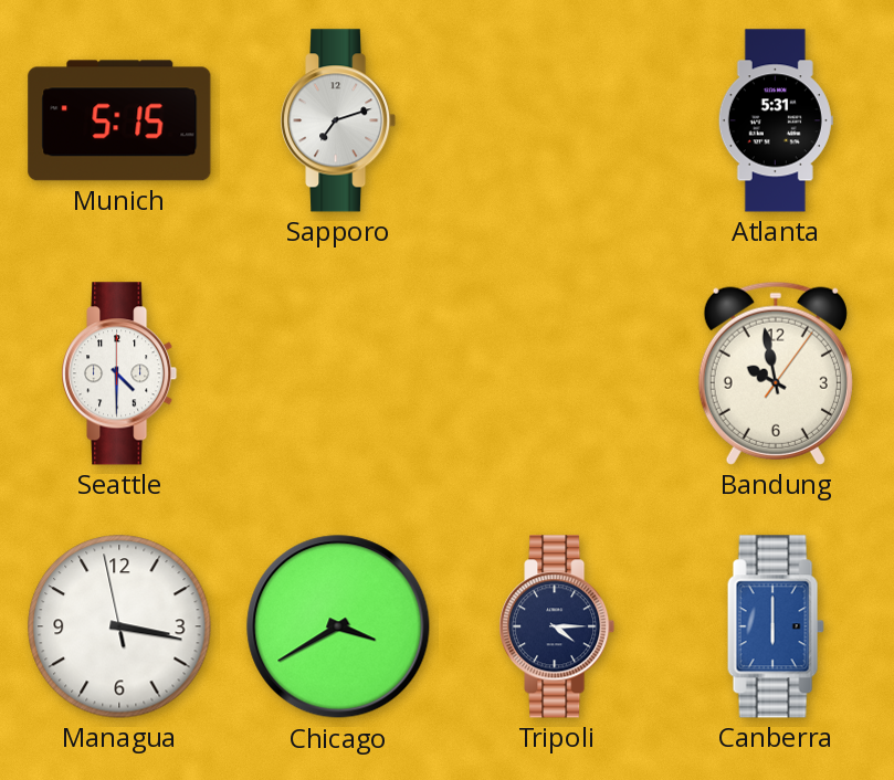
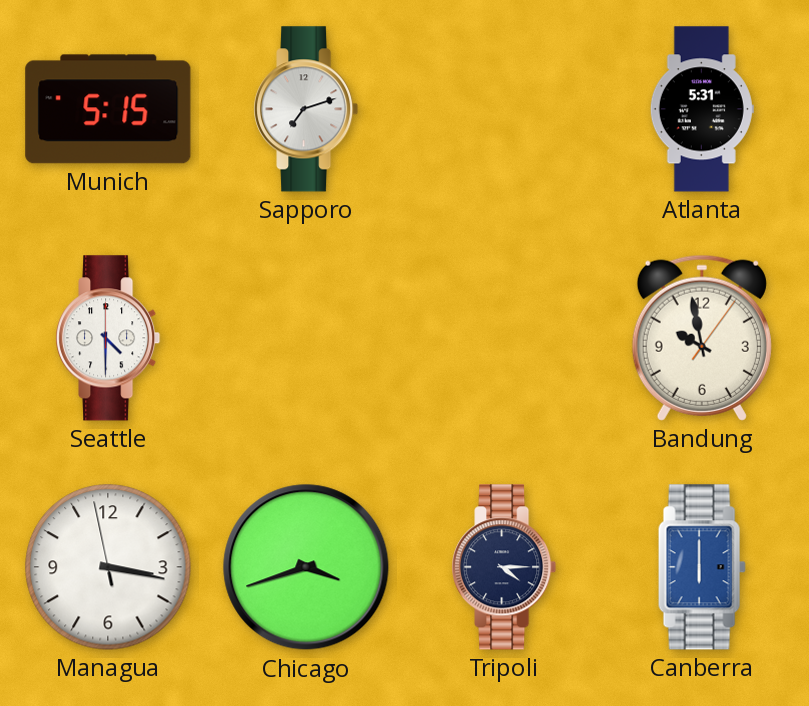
Chicago: 3:40 -> 3:42 (306, 567)
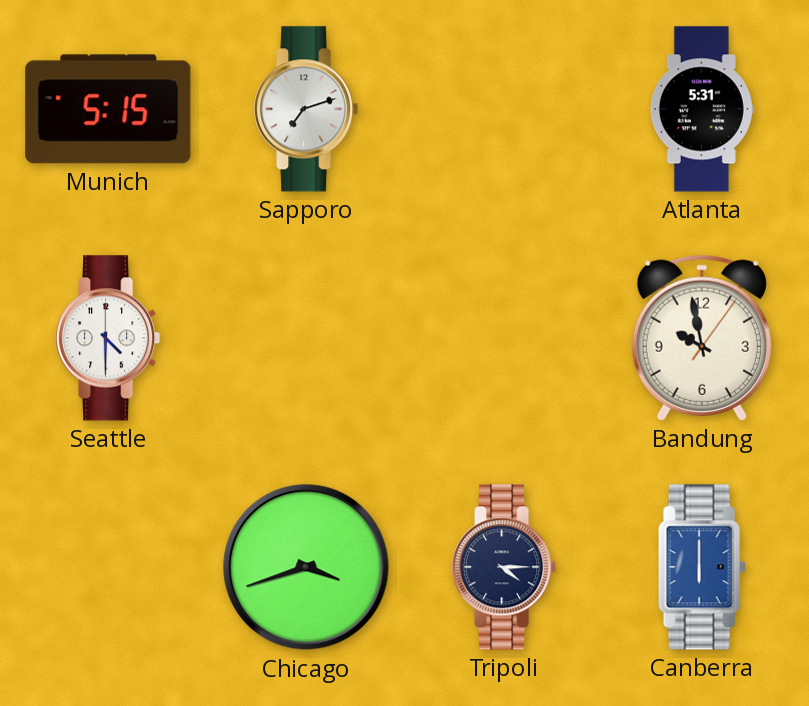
Managua: 3:16 -> none (108, 567)
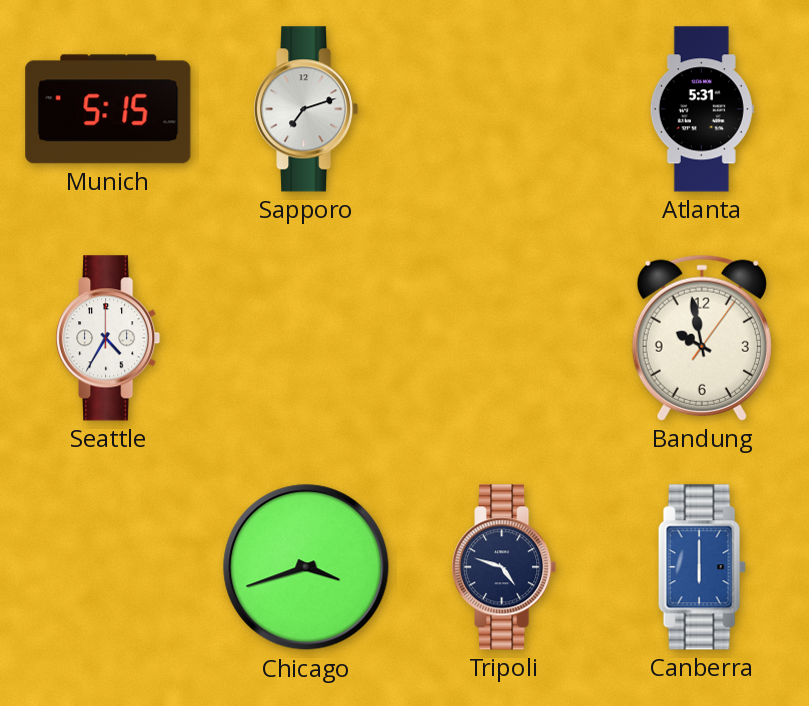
Seattle: 4:30 -> 4:35 (108, 338)
Tripoli: 4:15 -> 4:48 (504, 567)
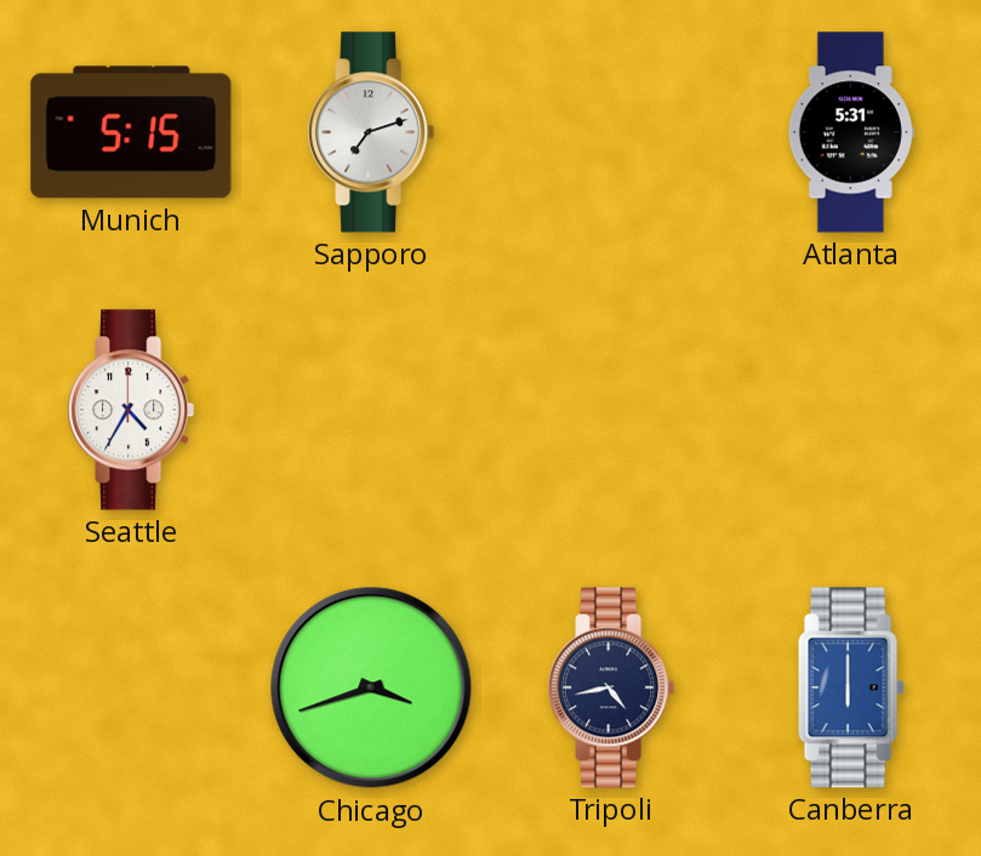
Bandung: 9:58 -> none (702, 338)
Tripoli: 4:48 -> 4:43 (611, 687)
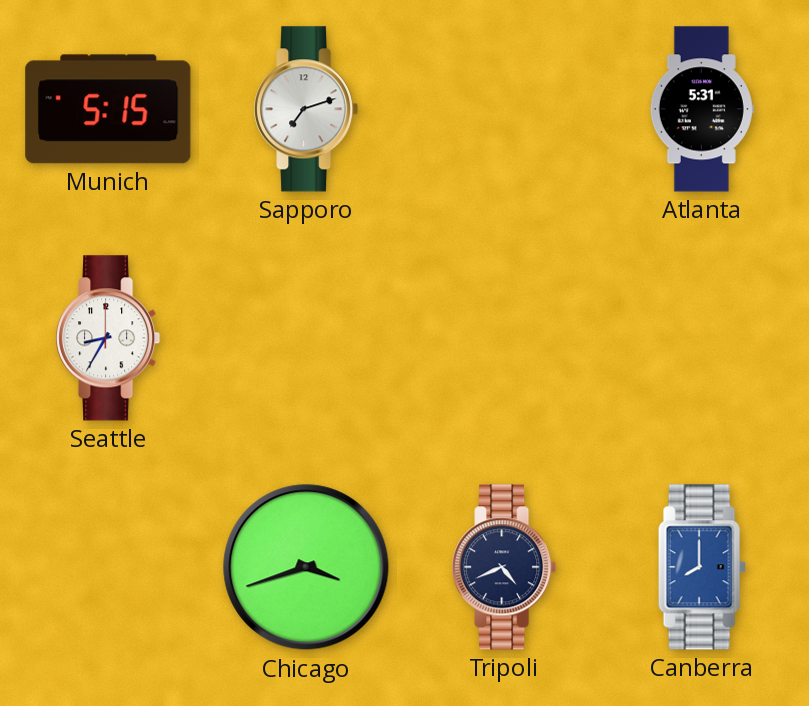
Seattle: 4:35 -> 8:35 (108, 338)
Tripoli: 4:43 -> 4:41 (504, 567)
Canberra: 6:00 -> 8:00 (702, 567)
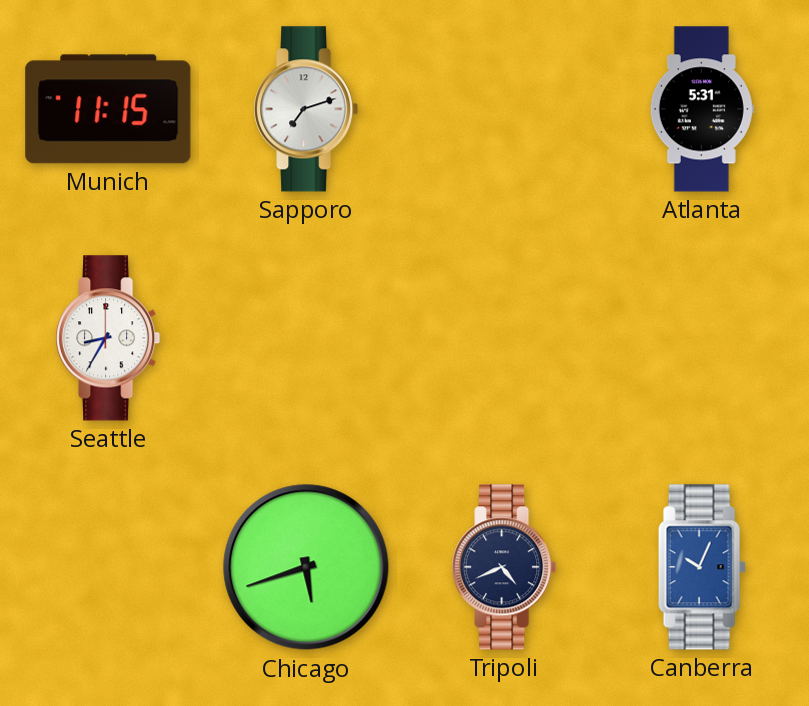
Munich: 5:15 -> 11:15 (108, 109)
Chicago: 3:42 -> 5:42 (306, 567)
Canberra: 8:00 -> 10:04 (702, 567)
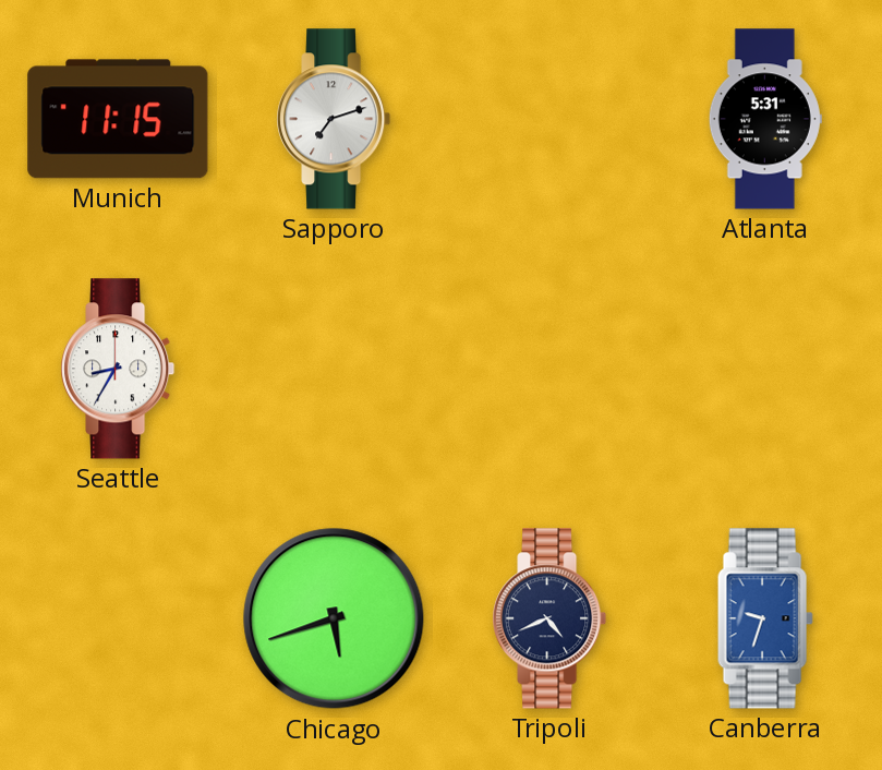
Canberra: 10:04 -> 9:33 (765, 618)
